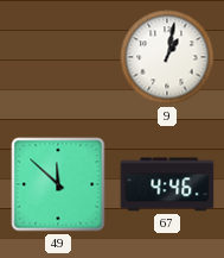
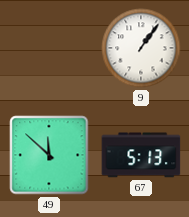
9: 1:02 -> 1:06 (141, 48)
67: 4:46 -> 5:13 (141, 155)
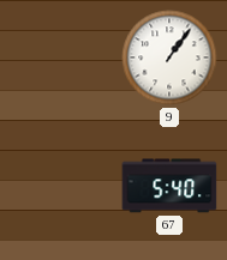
49: 11:52 -> none (49, 155)
67: 5:13 -> 5:40 (169, 186)
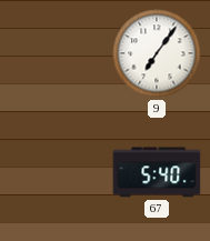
9: 1:06 -> 7:06 (157, 53)
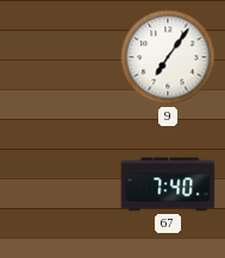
67: 5:40 -> 7:40 (168, 184)
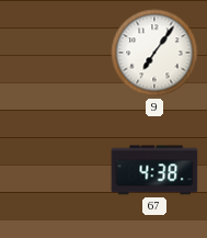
67: 7:40 -> 4:38 (154, 170)
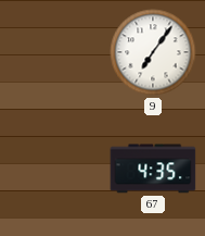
67: 4:38 -> 4:35 (153, 169)
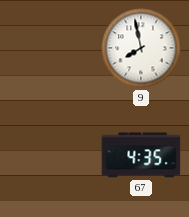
9: 7:06 -> 7:58 (141, 48)
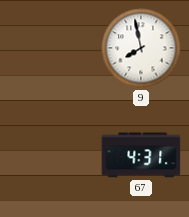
67: 4:35 -> 4:31 (141, 155)
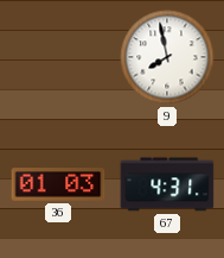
36: none -> 01:03 (58, 184)
